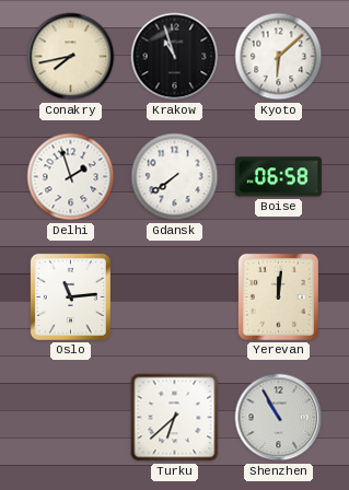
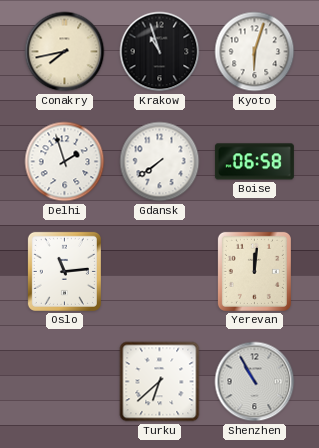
Kyoto: 6:08 -> 6:03 (255, 52)
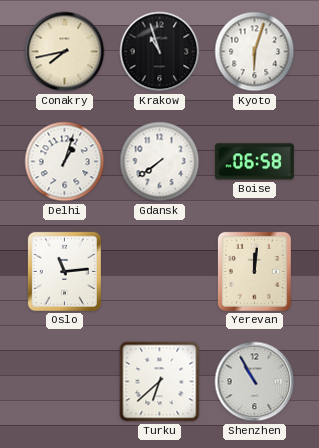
Delhi: 1:57 -> 1:03 (65, 162)
